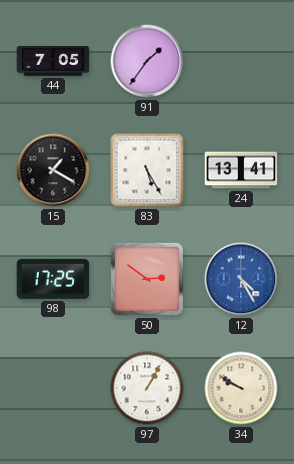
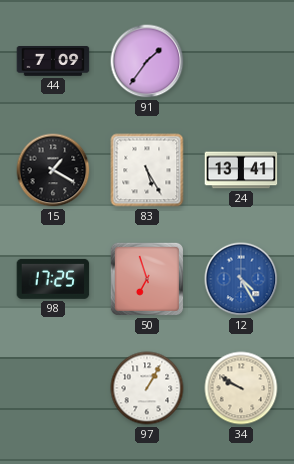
44: 7:05 -> 7:09 (53, 61)
50: 2:51 -> 6:57 (147, 279)
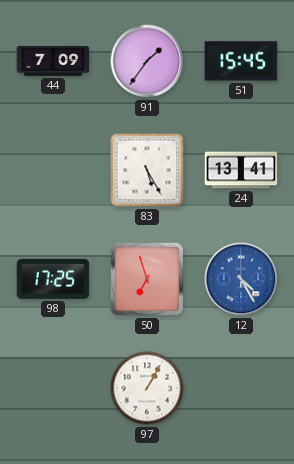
51: none -> 15:45 (241, 61)
15: 1:20 -> none (53, 170)
34: 9:50 -> none (241, 388)
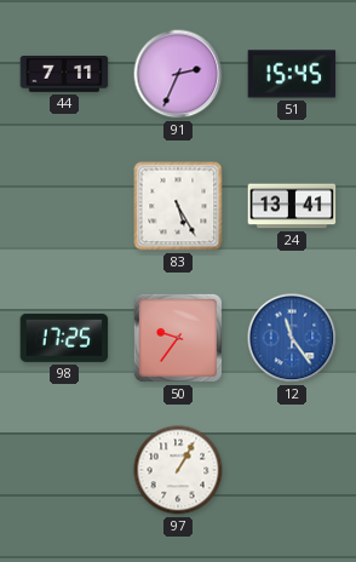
44: 7:09 -> 7:11 (64, 74)
91: 1:36 -> 2:34 (178, 74)
50: 6:57 -> 9:36 (178, 338)
12: 4:25 -> 11:24 (292, 338)
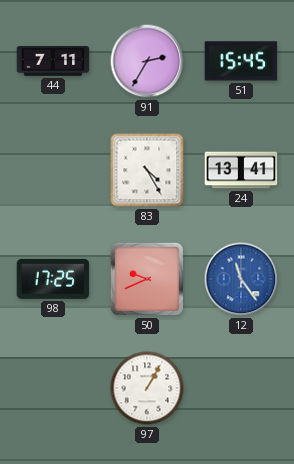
91: 2:34 -> 2:35 (147, 61)
83: 5:25 -> 4:25 (147, 170)
50: 9:36 -> 9:41 (147, 279)
